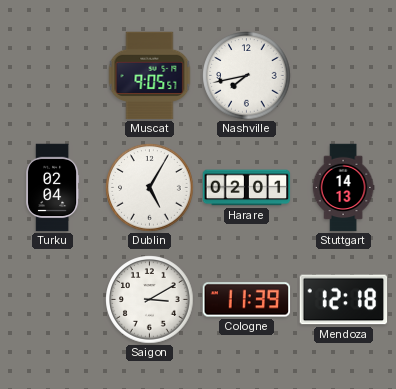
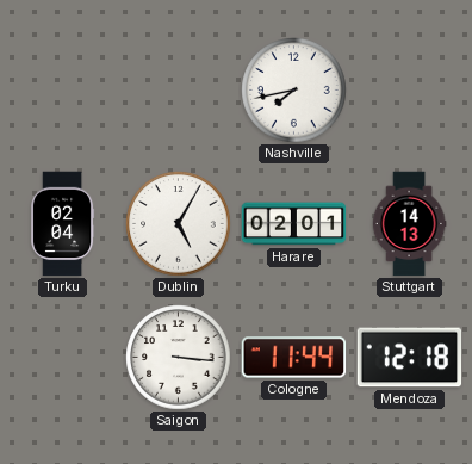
Muscat: 9:05 -> none (150, 76)
Saigon: 3:10 -> 3:16 (179, 358)
Cologne: 11:39 -> 11:44 (294, 358)
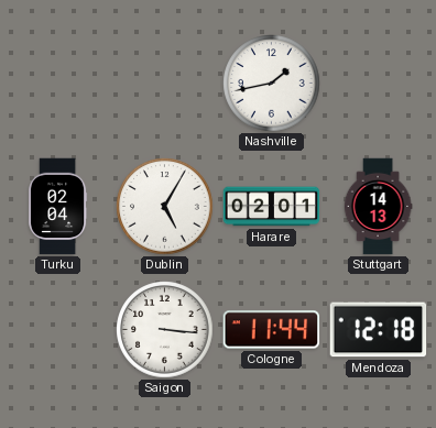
Nashville: 7:43 -> 1:43 (272, 84)
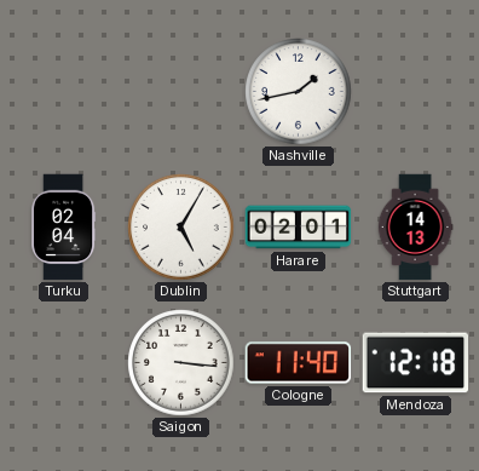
Cologne: 11:44 -> 11:40 (299, 363)
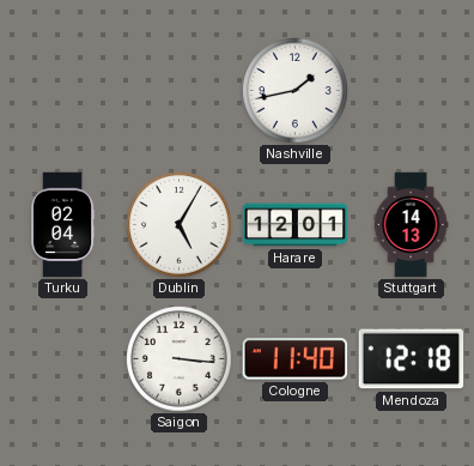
Harare: 02:01 -> 12:01 (296, 225)
